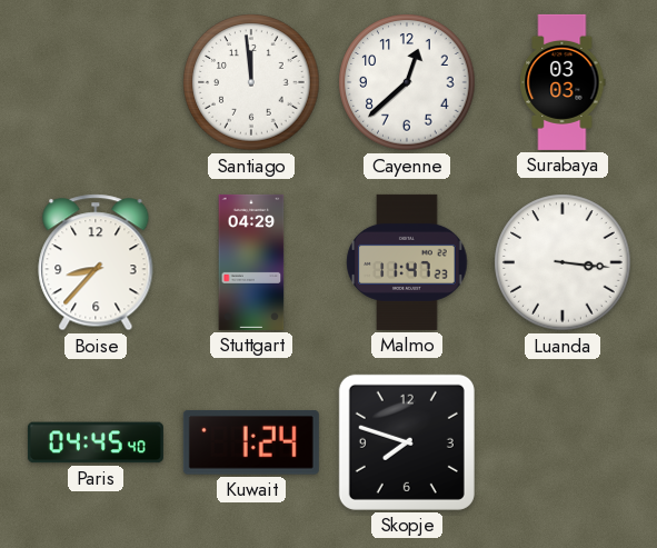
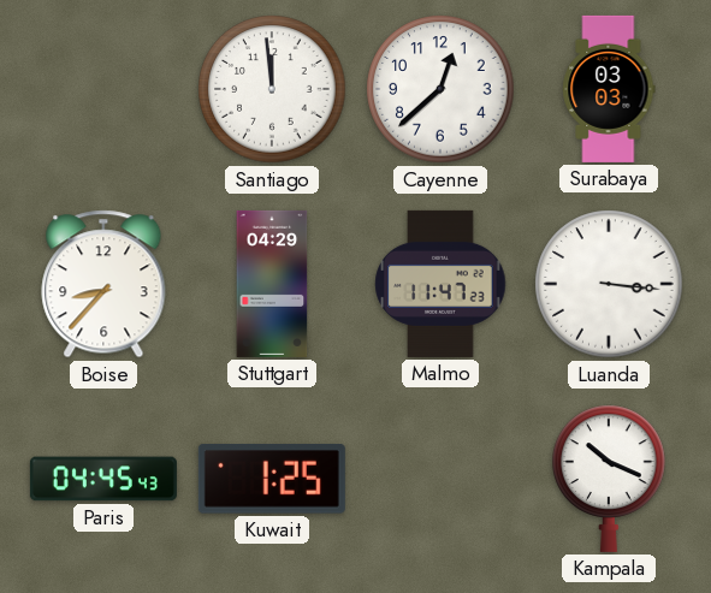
Paris: 04:45:40 -> 04:45:43 (103, 479)
Kuwait: 1:24 -> 1:25 (272, 480)
Skopje: 7:48 -> none (407, 442)
Kampala: none -> 10:19 (609, 479)
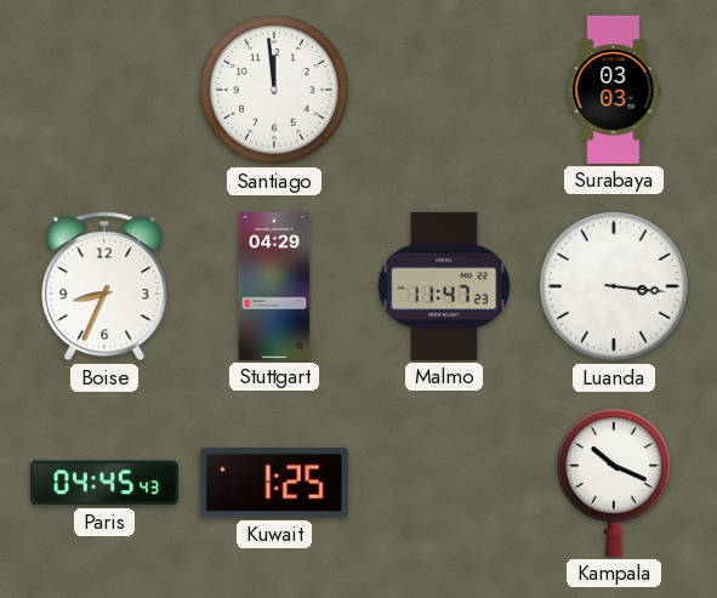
Cayenne: 12:38 -> none (440, 89)
Boise: 8:37 -> 8:34 (104, 286)
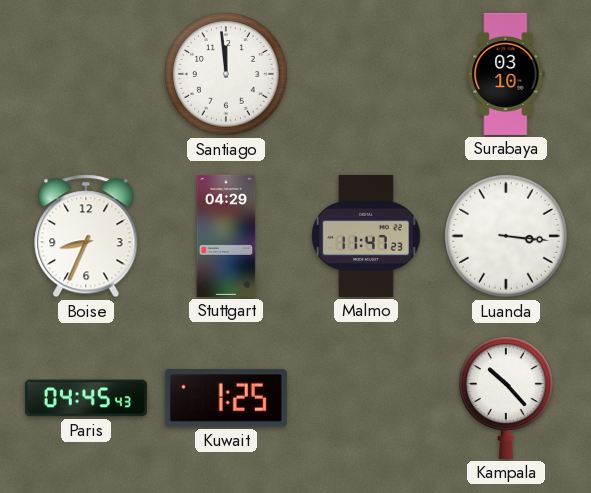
Surabaya: 03:03 -> 03:10 (506, 74)
Kampala: 10:19 -> 10:23 (506, 398)
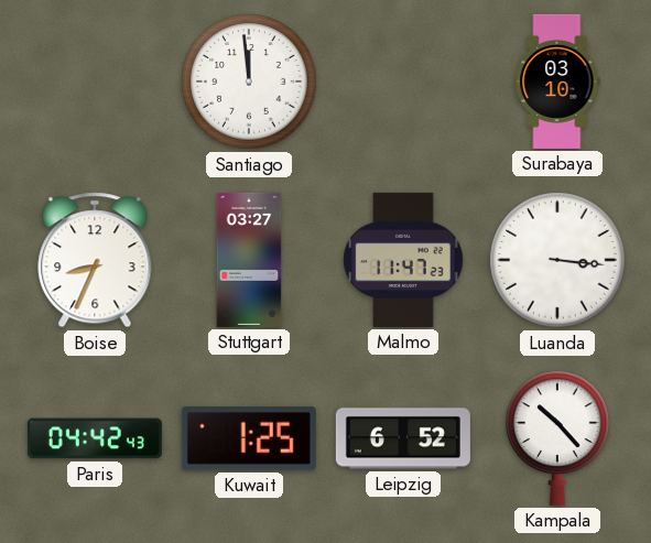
Stuttgart: 04:29 -> 03:27 (249, 260)
Paris: 04:45 -> 04:42 (95, 438)
Leipzig: none -> 6:52 (403, 438)
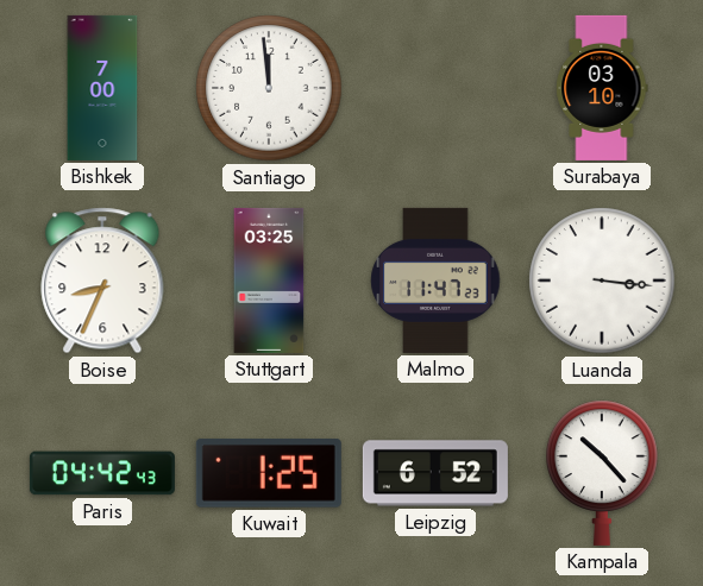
Bishkek: none -> 7:00 (102, 88)
Stuttgart: 03:27 -> 03:25 (269, 281)
